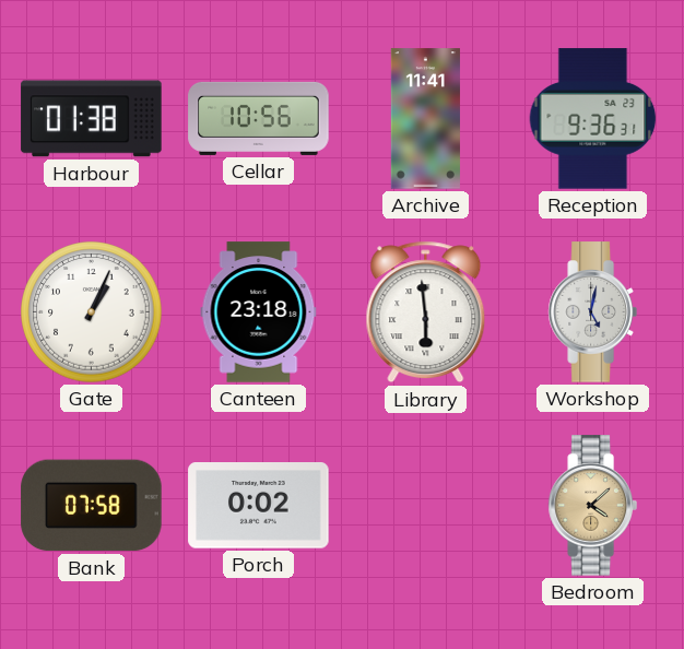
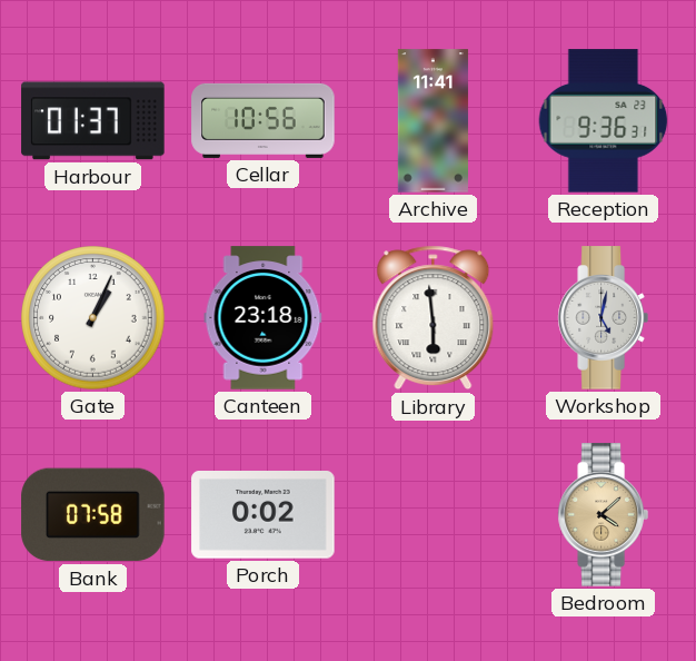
Harbour: 01:38 -> 01:37 (93, 121)
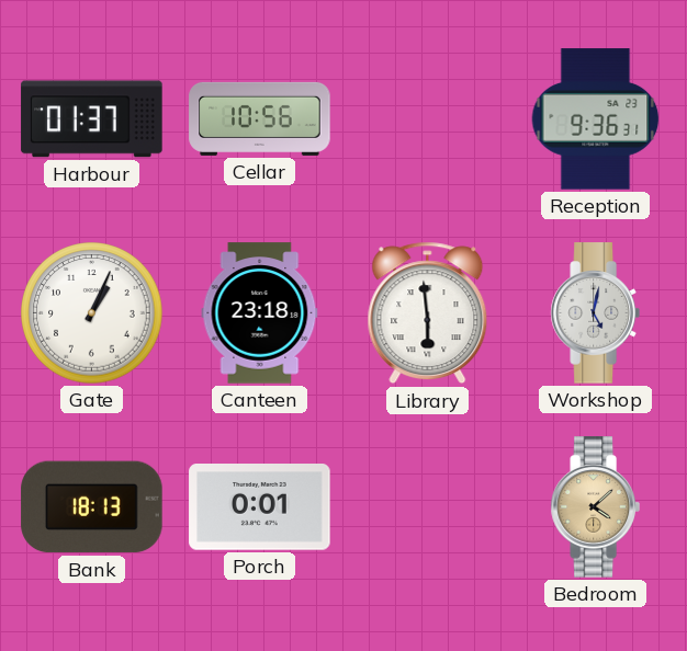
Archive: 11:41 -> none (432, 121)
Bank: 07:58 -> 18:13 (92, 507)
Porch: 0:02 -> 0:01 (260, 507)
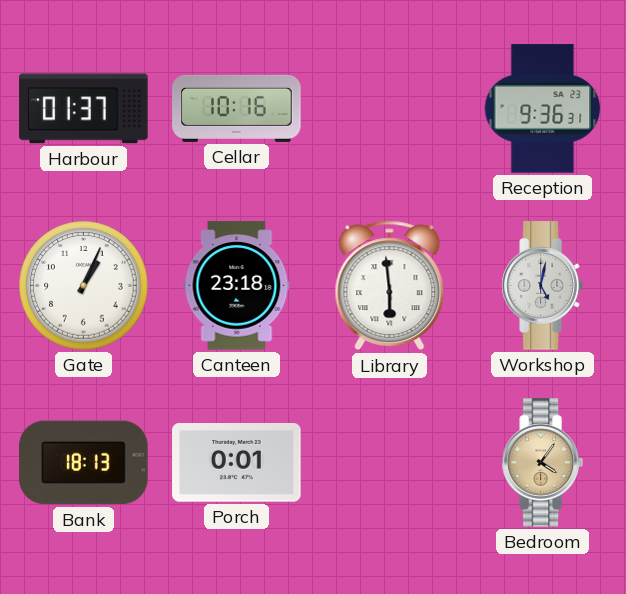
Cellar: 10:56 -> 10:16 (237, 108)
Bedroom: 4:08 -> 4:06 (542, 463)
